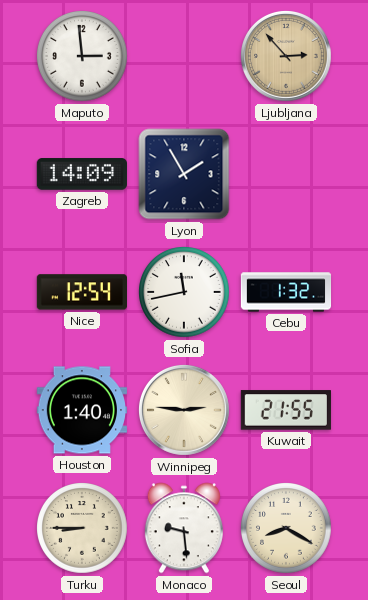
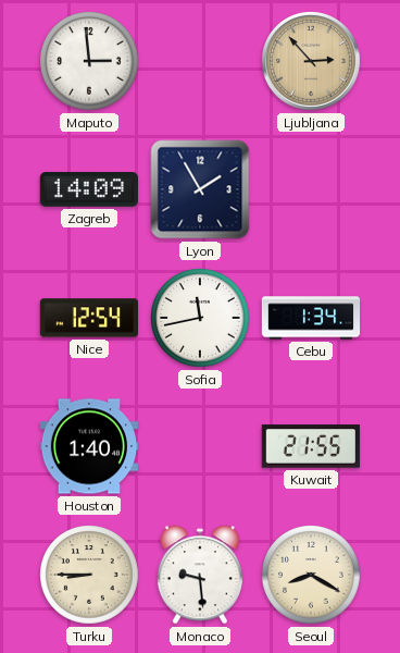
Cebu: 1:32 -> 1:34 (311, 318)
Winnipeg: 2:46 -> none (184, 410)
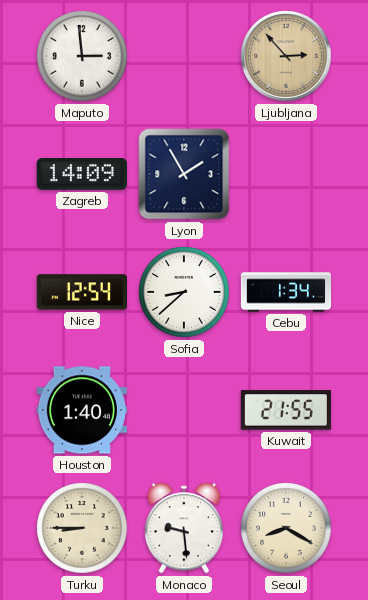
Sofia: 11:43 -> 8:38 (185, 293)
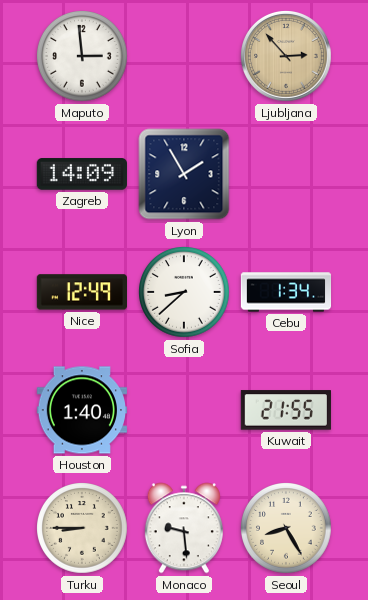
Nice: 12:54 -> 12:49 (81, 292)
Seoul: 8:20 -> 8:25 (287, 529)
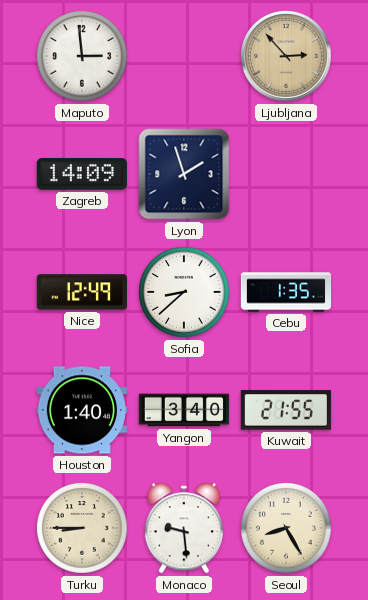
Lyon: 1:55 -> 1:57 (184, 174)
Cebu: 1:34 -> 1:35 (286, 292)
Yangon: none -> 3:40 (183, 410)
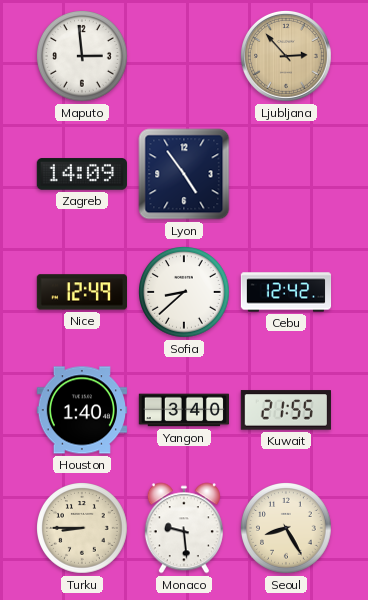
Lyon: 1:57 -> 4:54 (184, 174)
Cebu: 1:35 -> 12:42 (286, 292)
